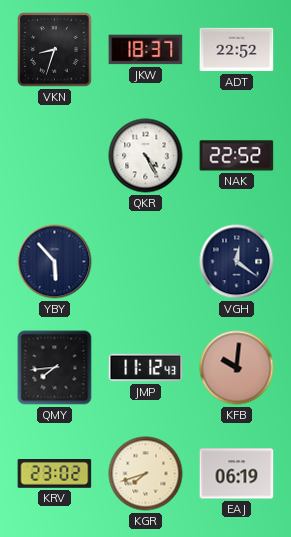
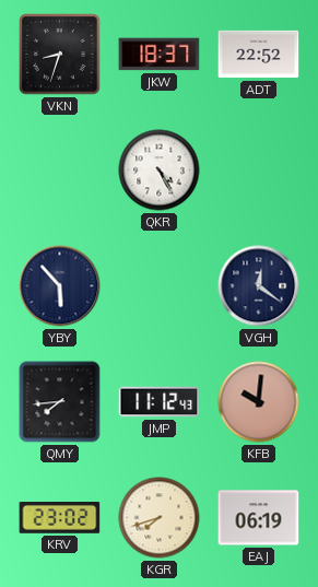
NAK: 22:52 -> none (237, 156)
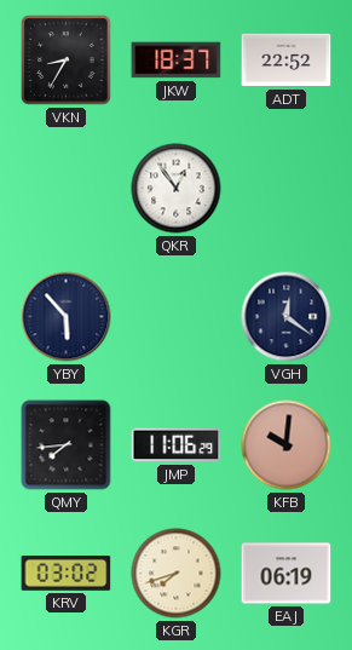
VKN: 8:33 -> 8:35 (67, 61)
QKR: 4:25 -> 12:54 (177, 189)
JMP: 11:12 -> 11:06 (177, 445)
KRV: 23:02 -> 03:02 (67, 574)
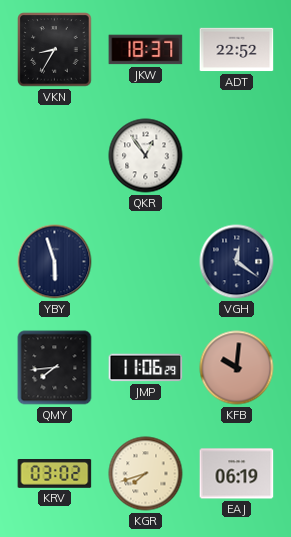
YBY: 5:53 -> 5:57 (55, 262)
